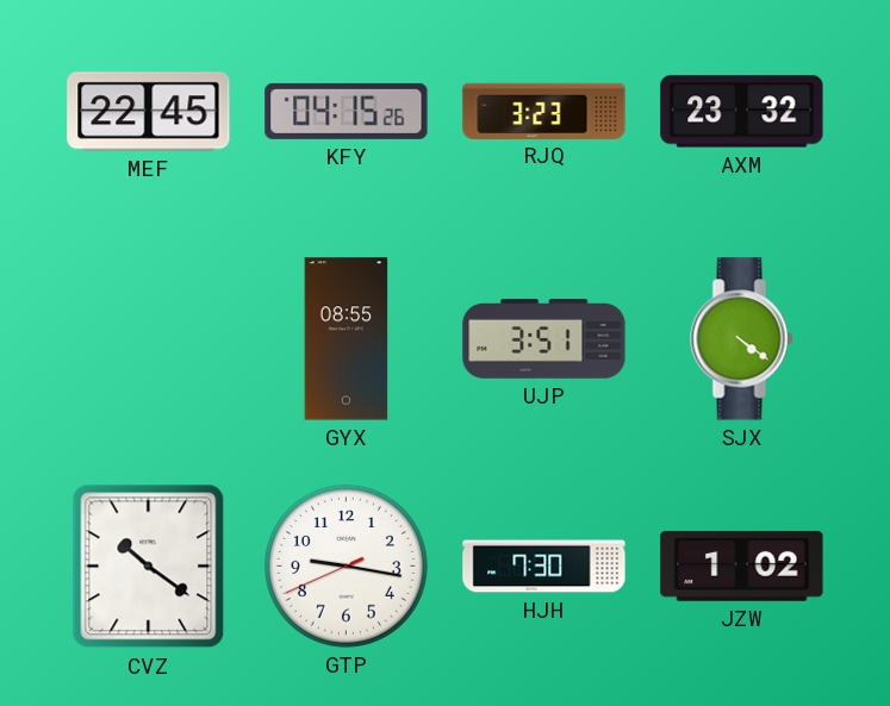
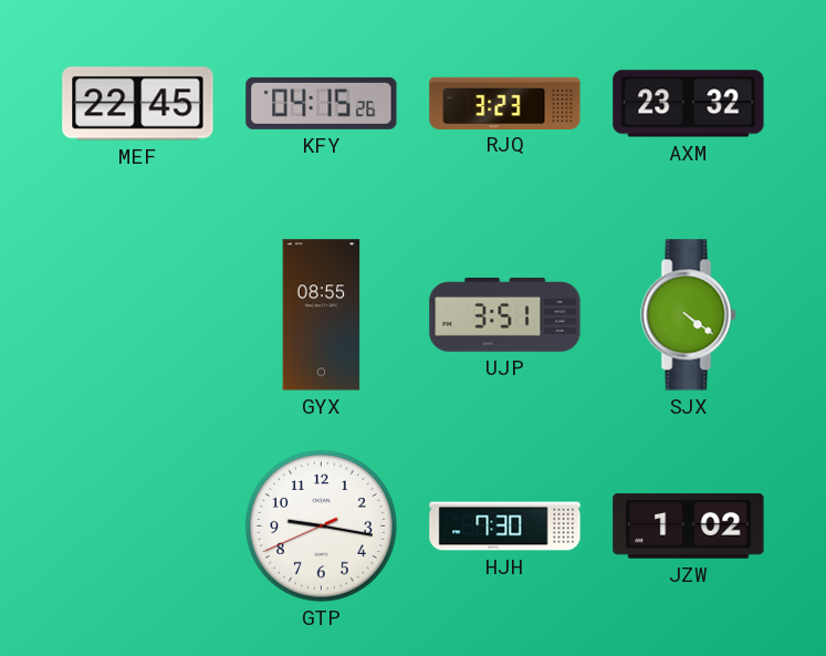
CVZ: 10:21 -> none (149, 567)
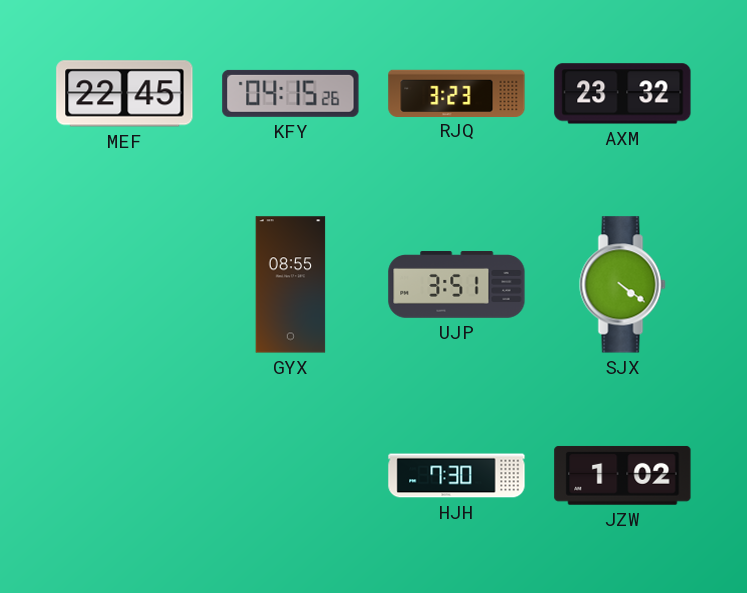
GTP: 9:16 -> none (321, 525)
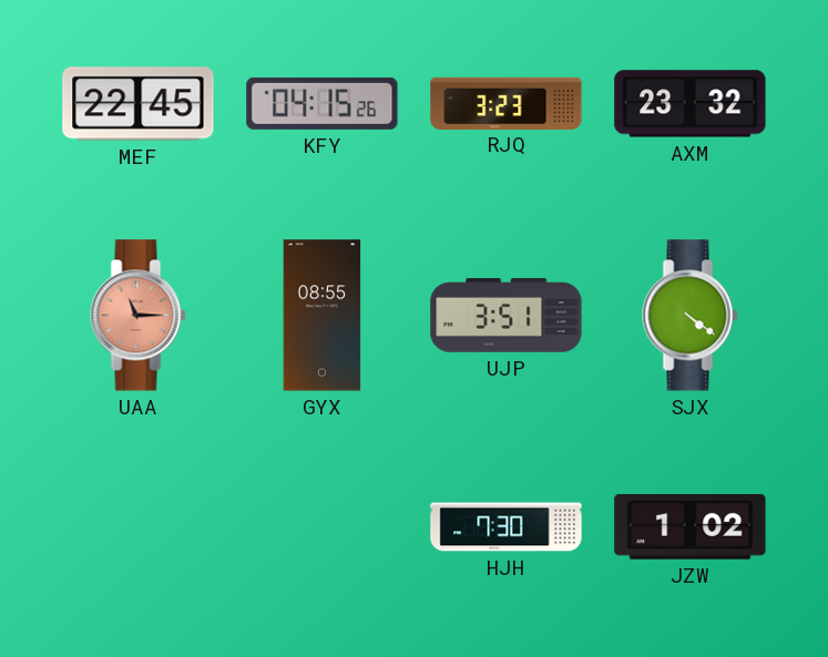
UAA: none -> 11:15 (139, 316)
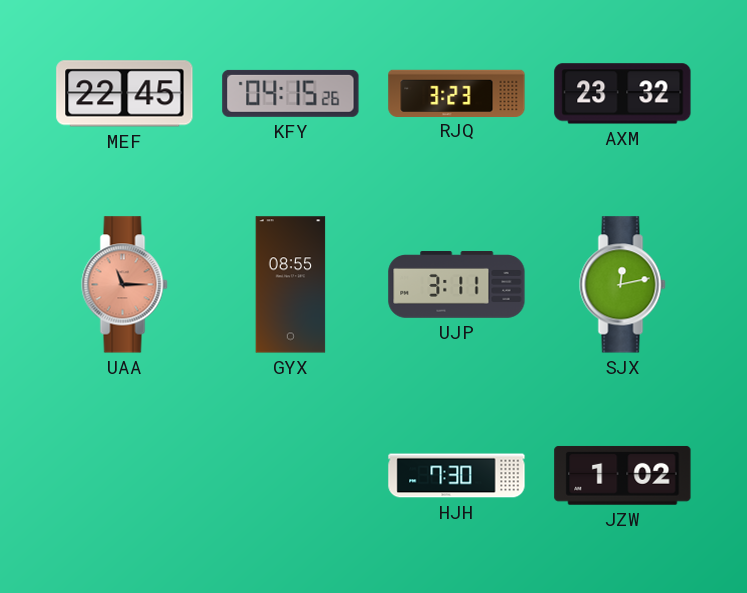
UJP: 3:51 -> 3:11 (457, 285)
SJX: 4:21 -> 12:13 (623, 285)
